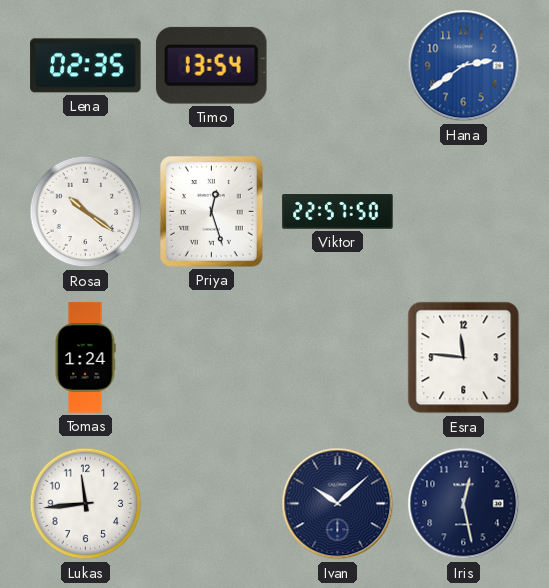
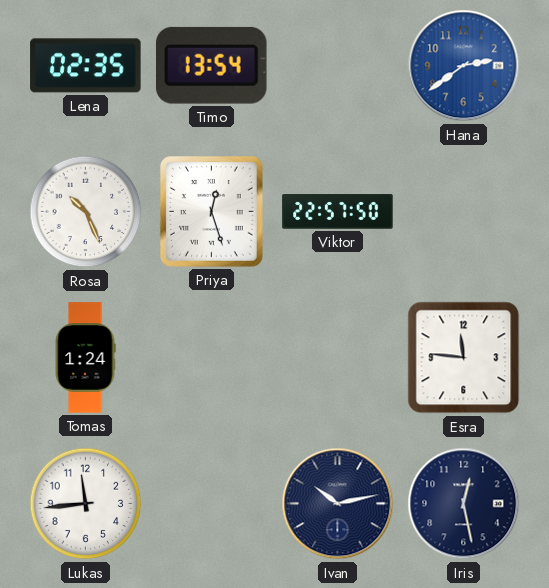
Rosa: 10:21 -> 10:26 (86, 212)
Ivan: 10:08 -> 10:13 (338, 504)
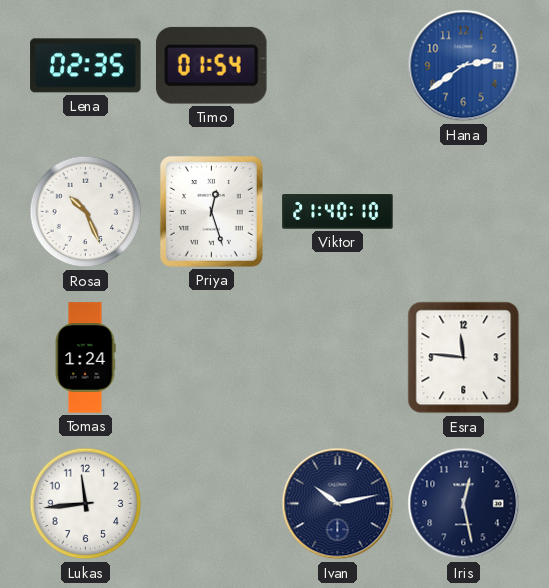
Timo: 13:54 -> 01:54 (211, 65)
Viktor: 22:57 -> 21:40 (338, 212)
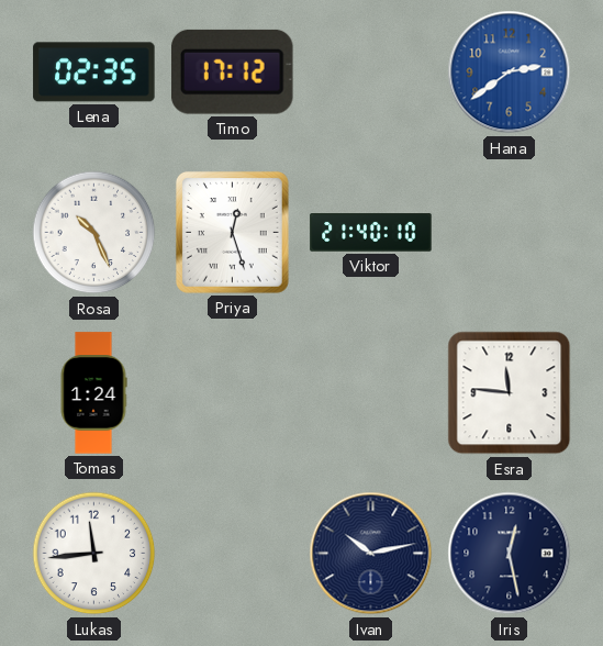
Timo: 01:54 -> 17:12 (232, 71)
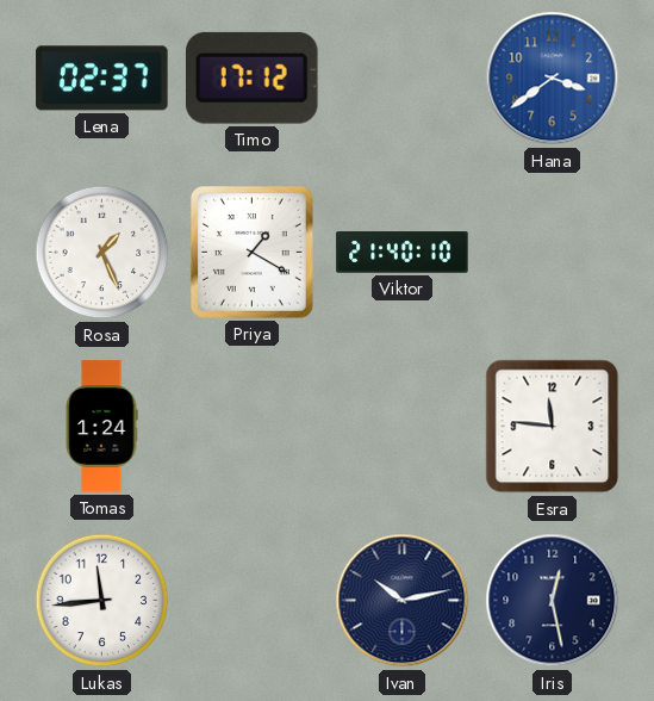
Lena: 02:35 -> 02:37 (102, 79)
Hana: 2:39 -> 3:39 (553, 79)
Rosa: 10:26 -> 1:26 (102, 253)
Priya: 12:27 -> 1:20 (251, 252)
